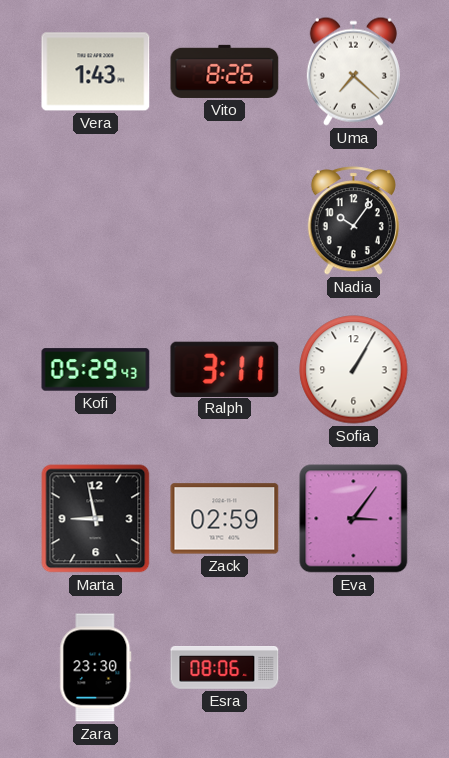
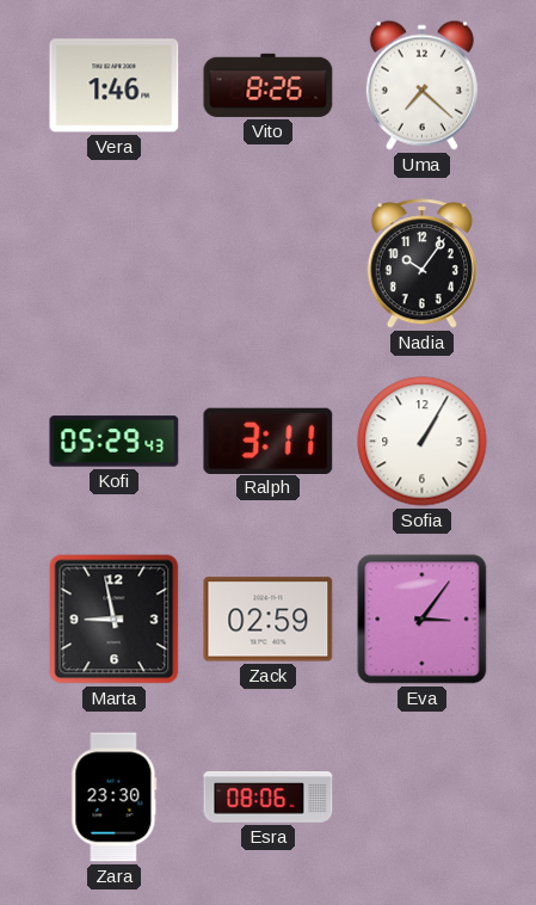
Vera: 1:43 -> 1:46 (115, 86)
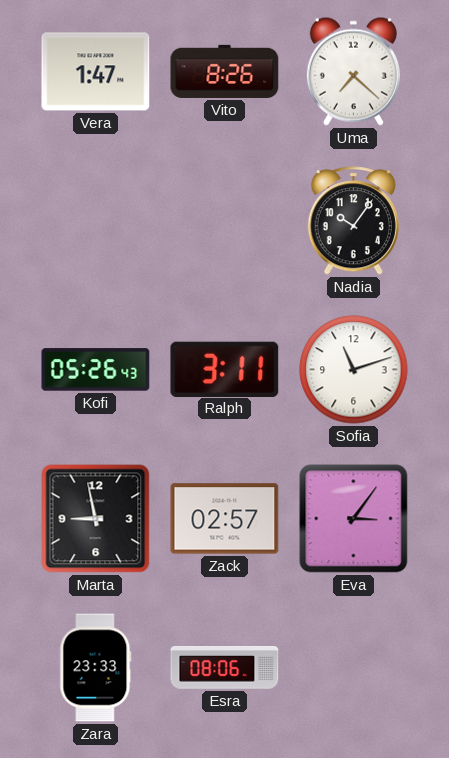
Vera: 1:46 -> 1:47 (96, 72)
Kofi: 05:29 -> 05:26 (96, 370)
Sofia: 1:05 -> 11:12 (354, 370)
Zack: 02:59 -> 02:57 (225, 519)
Zara: 23:30 -> 23:33 (96, 668)
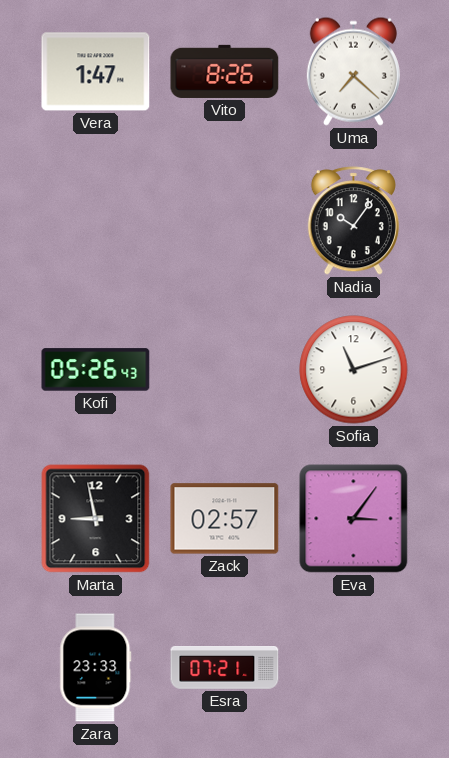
Ralph: 3:11 -> none (225, 369)
Esra: 08:06 -> 07:21 (225, 668)
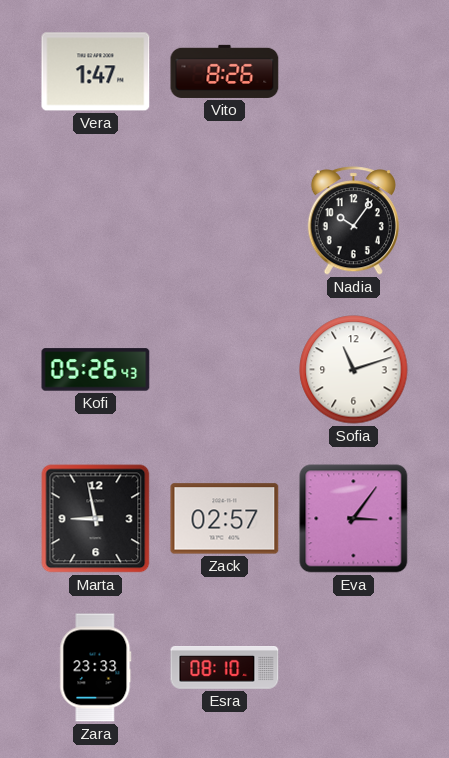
Uma: 7:22 -> none (353, 71)
Esra: 07:21 -> 08:10 (225, 668)
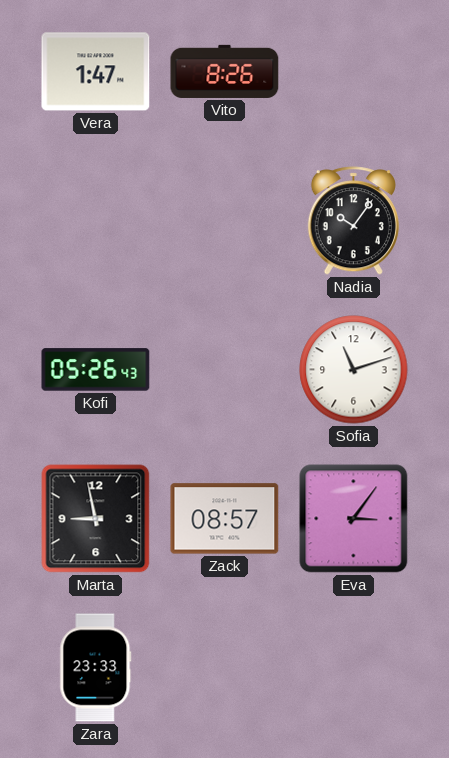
Zack: 02:57 -> 08:57 (225, 519)
Esra: 08:10 -> none (225, 668)
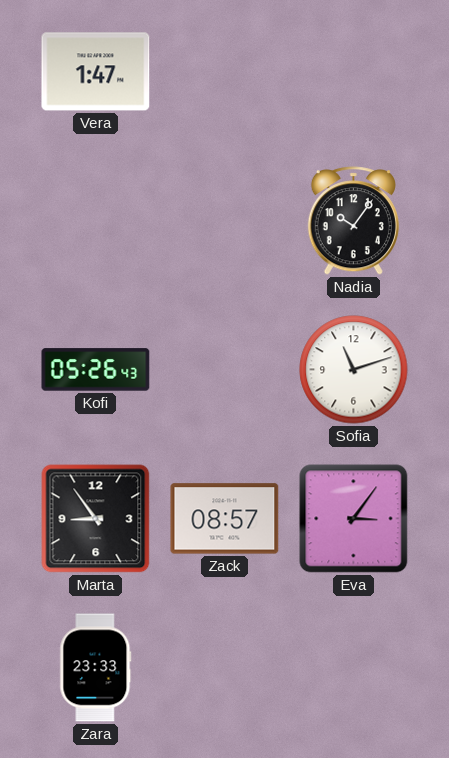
Vito: 8:26 -> none (225, 71)
Marta: 8:58 -> 8:54 (96, 519)
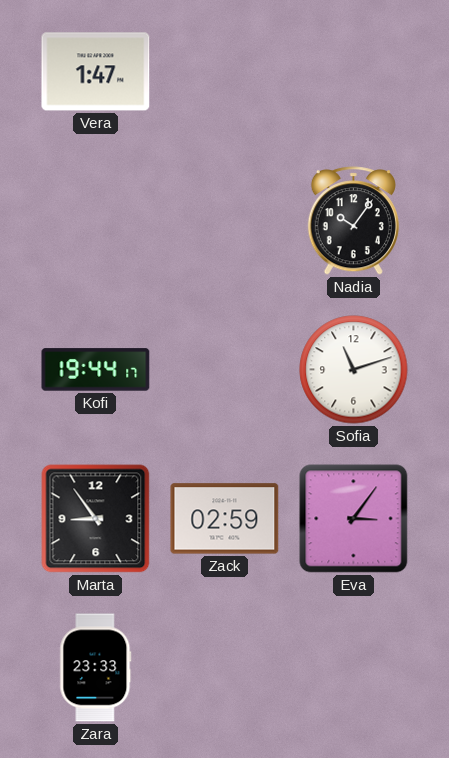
Kofi: 05:26 -> 19:44 (96, 370)
Zack: 08:57 -> 02:59 (225, 519)
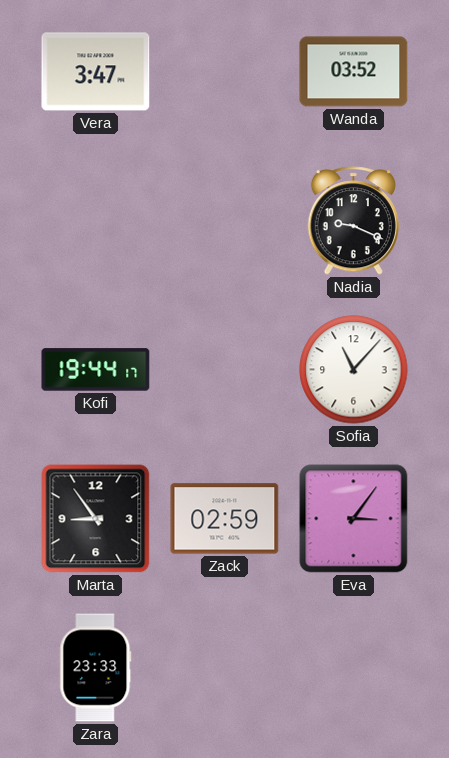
Vera: 1:47 -> 3:47 (96, 72)
Wanda: none -> 03:52 (354, 72)
Nadia: 10:06 -> 9:19 (353, 221)
Sofia: 11:12 -> 11:07 (354, 370)
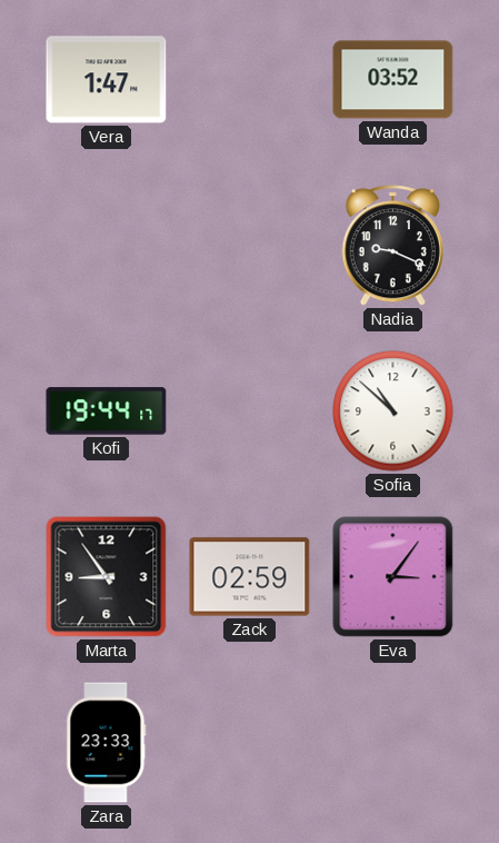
Vera: 3:47 -> 1:47 (107, 80)
Sofia: 11:07 -> 10:52 (393, 411)
